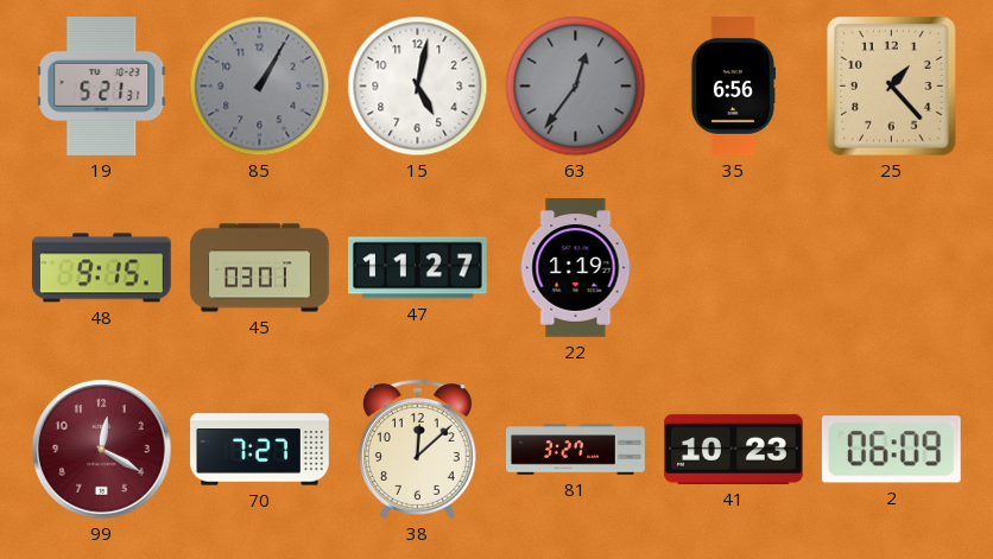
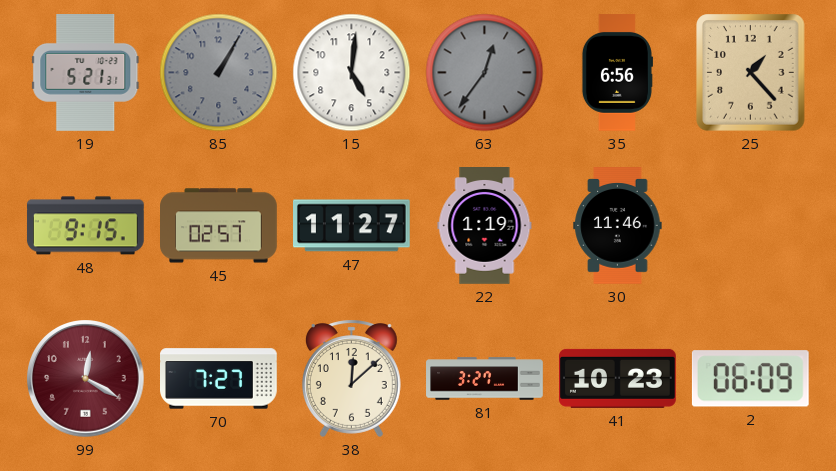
15: 5:02 -> 5:01 (352, 73)
45: 03:01 -> 02:57 (219, 226)
30: none -> 11:46 (618, 226)
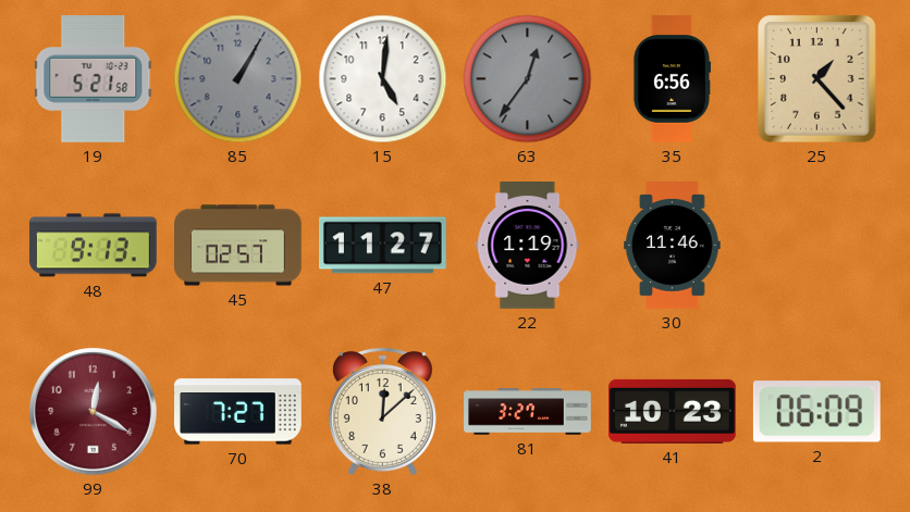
19: 5:21:31 -> 5:21:58 (94, 79)
48: 9:15 -> 9:13 (94, 246)
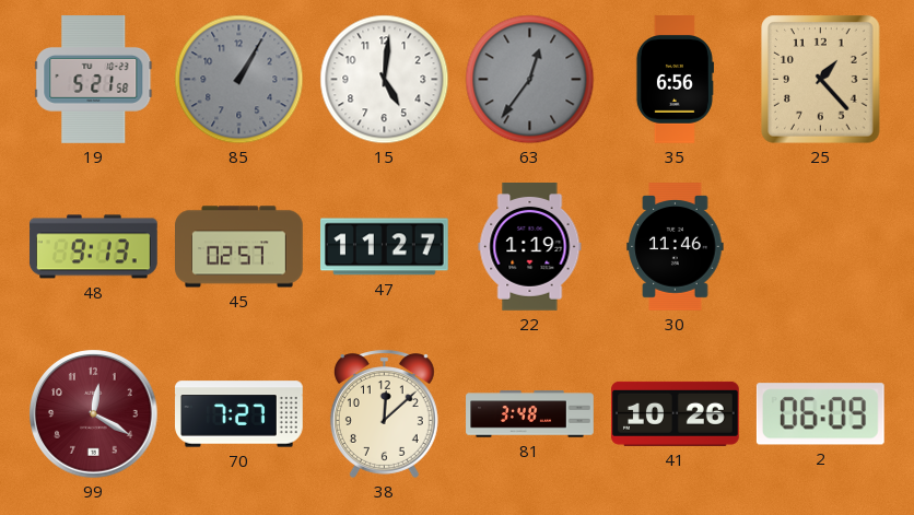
81: 3:27 -> 3:48 (530, 414)
41: 10:23 -> 10:26 (676, 413)
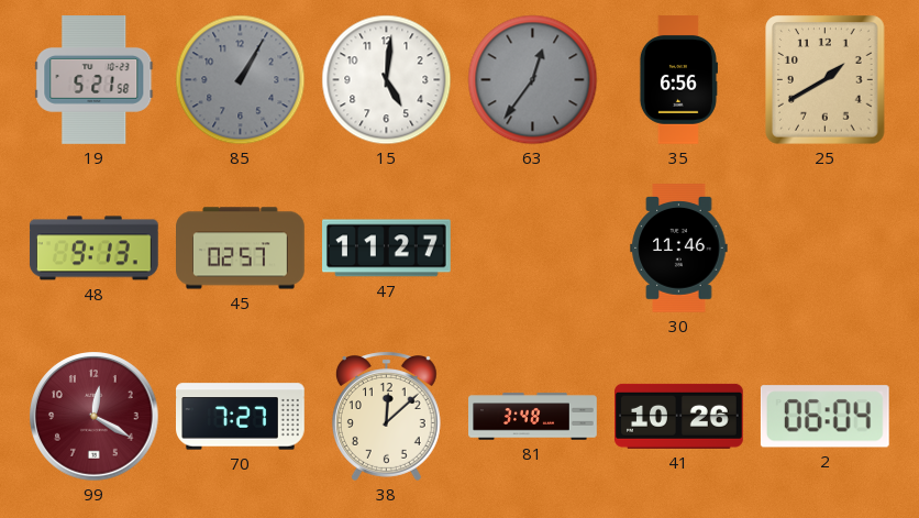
25: 1:23 -> 1:40 (826, 80)
22: 1:19 -> none (530, 247)
2: 06:09 -> 06:04 (824, 417)
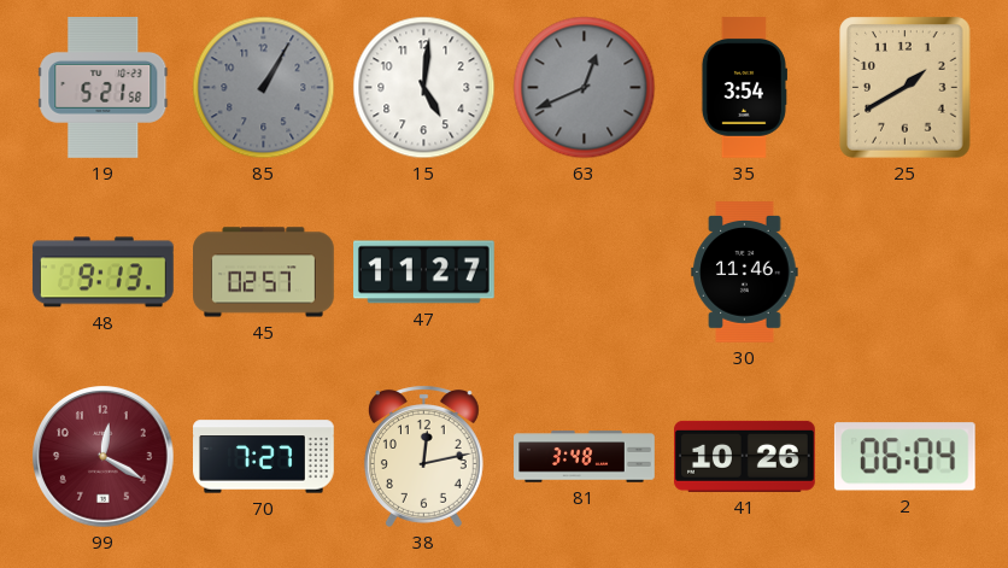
63: 12:36 -> 12:41 (585, 88)
35: 6:56 -> 3:54 (744, 88)
38: 12:08 -> 12:13 (423, 456)
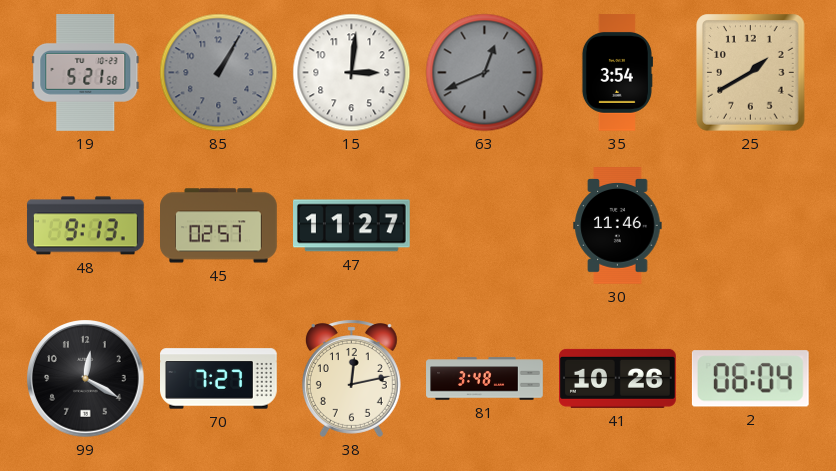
15: 5:01 -> 3:01 (352, 73)
99 dial: burgundy -> black (86, 379)
